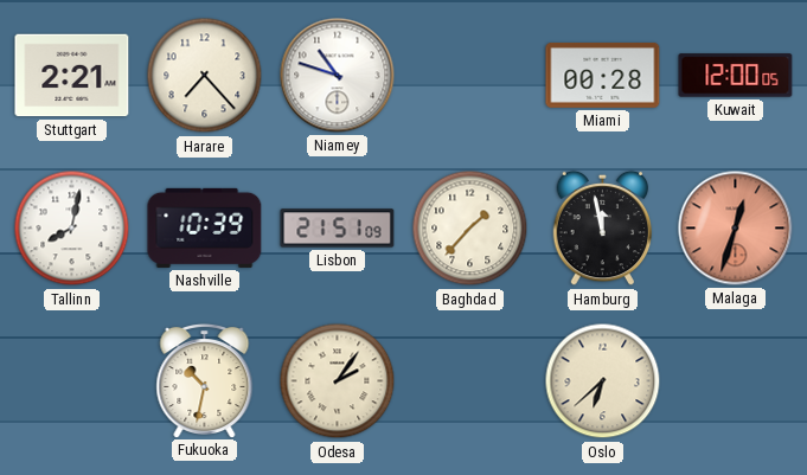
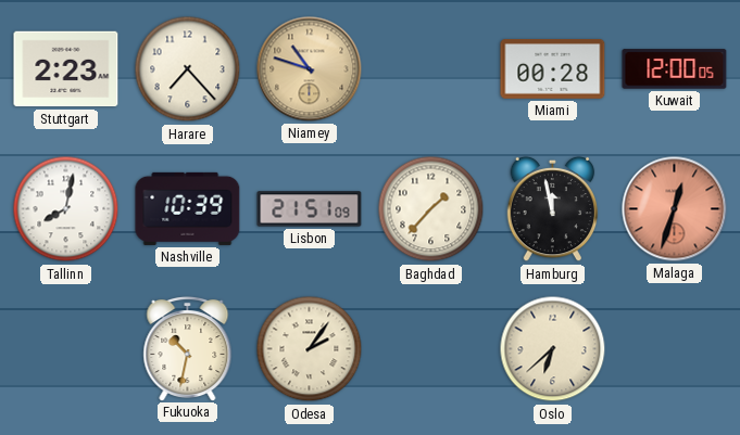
Stuttgart: 2:21 -> 2:23 (66, 69)
Niamey dial: white -> champagne (310, 69)
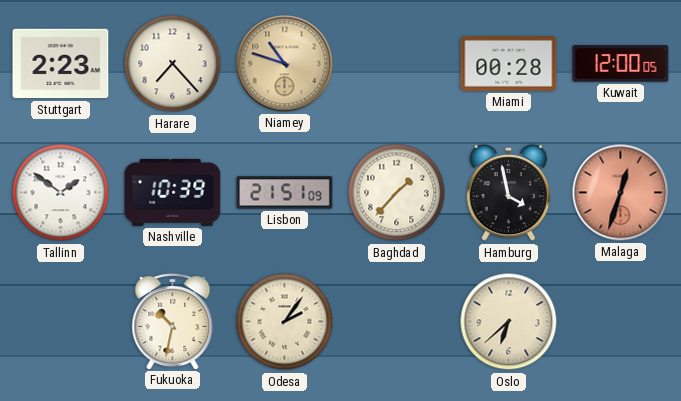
Tallinn: 8:02 -> 1:51 (61, 193)
Hamburg: 11:58 -> 3:58 (509, 193)
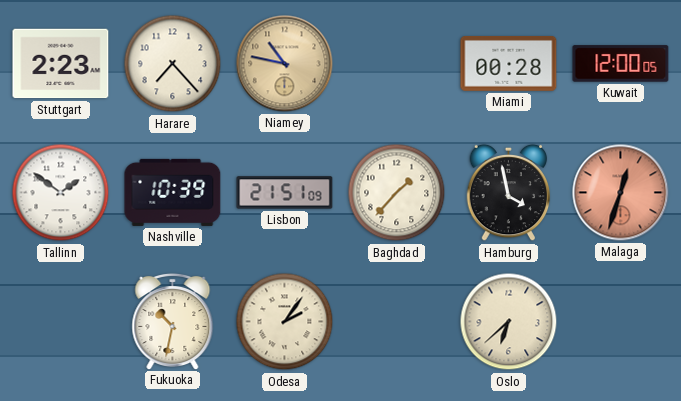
Niamey: 10:48 -> 10:47 (285, 64)
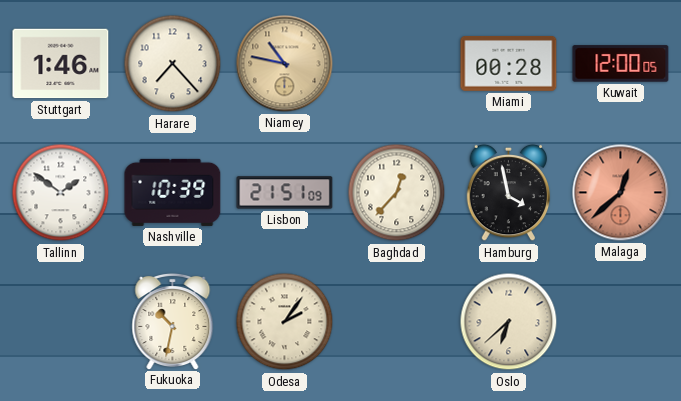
Stuttgart: 2:23 -> 1:46 (61, 64)
Baghdad: 1:37 -> 12:37 (397, 193)
Malaga: 12:33 -> 12:38 (621, 193)
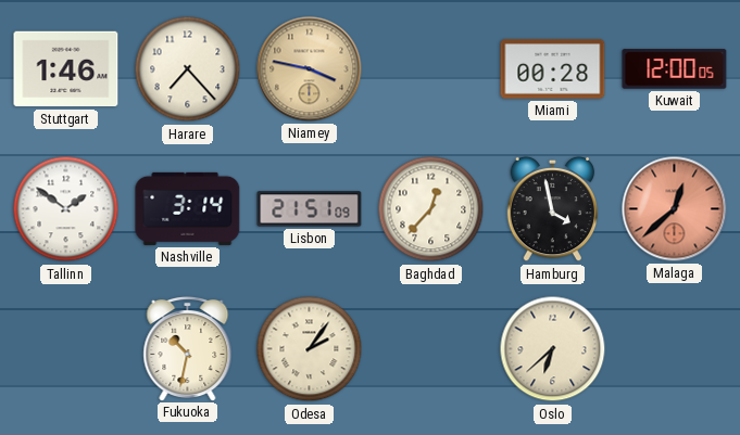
Niamey: 10:47 -> 3:47 (310, 69)
Nashville: 10:39 -> 3:14 (188, 208)
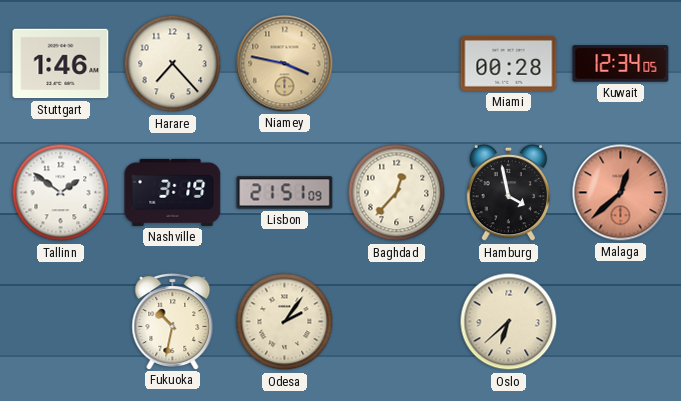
Kuwait: 12:00 -> 12:34 (621, 64)
Nashville: 3:14 -> 3:19 (173, 192)
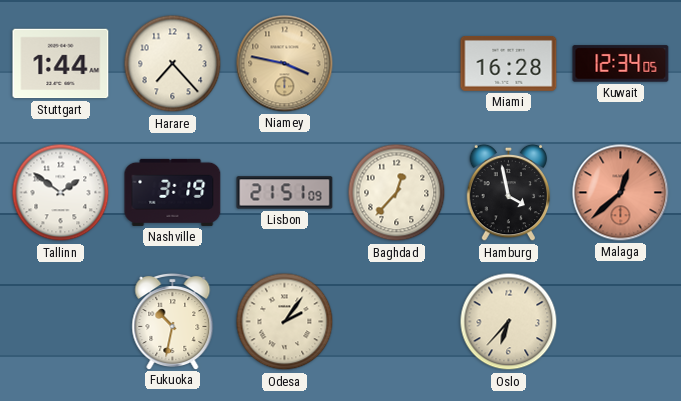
Stuttgart: 1:46 -> 1:44 (61, 64)
Miami: 00:28 -> 16:28 (509, 64)
Oslo: 6:38 -> 6:37 (509, 322)
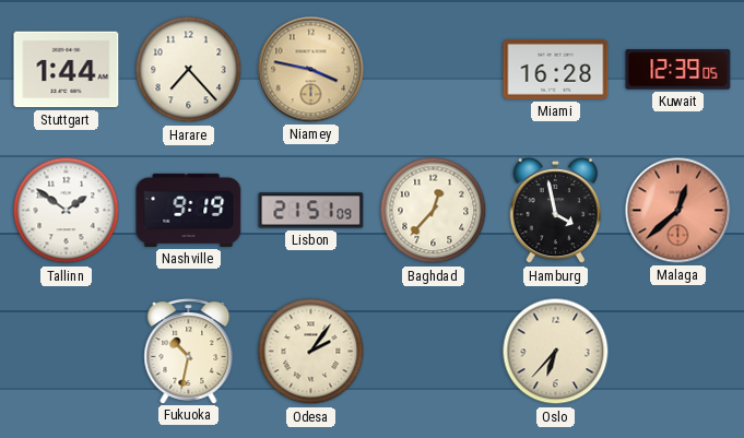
Kuwait: 12:34 -> 12:39 (678, 70)
Nashville: 3:19 -> 9:19 (189, 210)
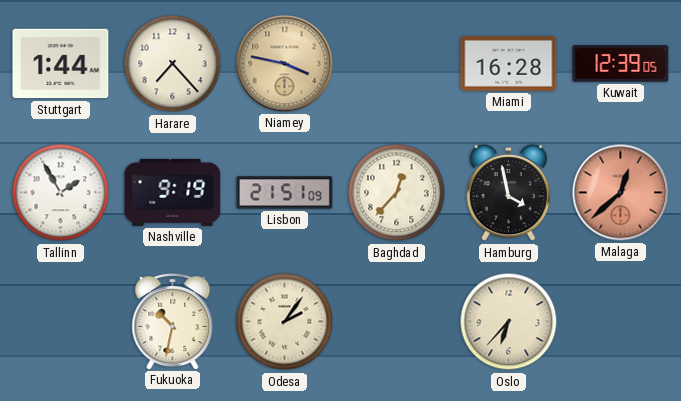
Tallinn: 1:51 -> 1:55 (61, 193)
